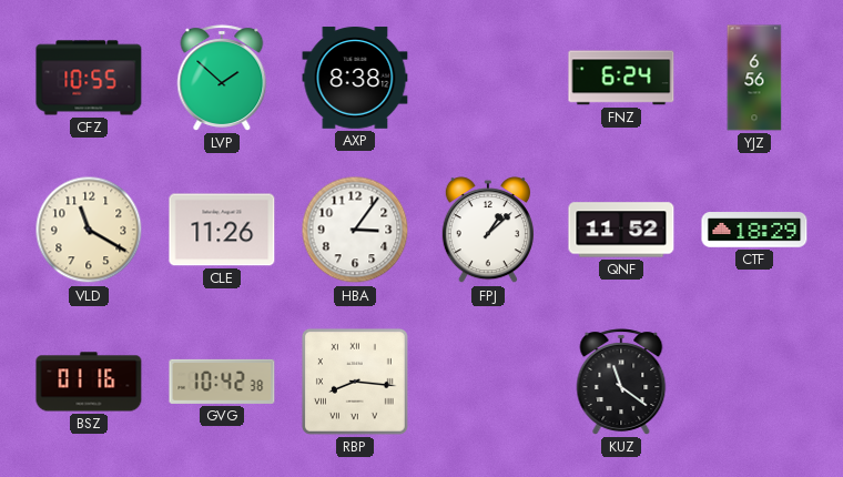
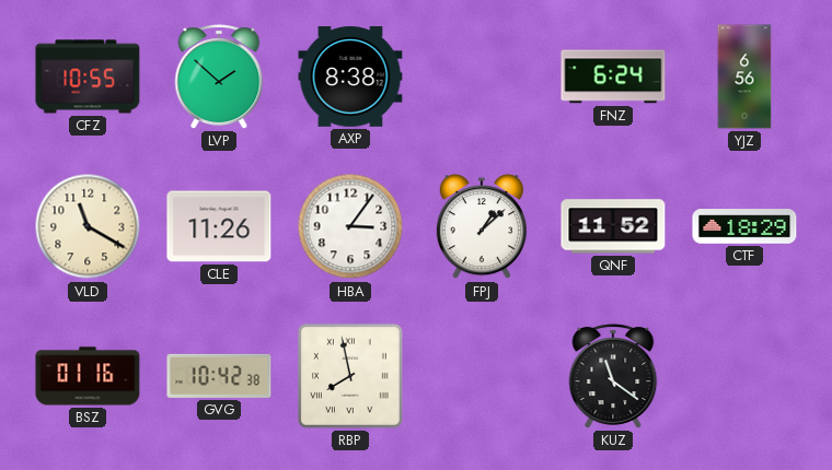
RBP: 8:16 -> 7:58 (350, 376)
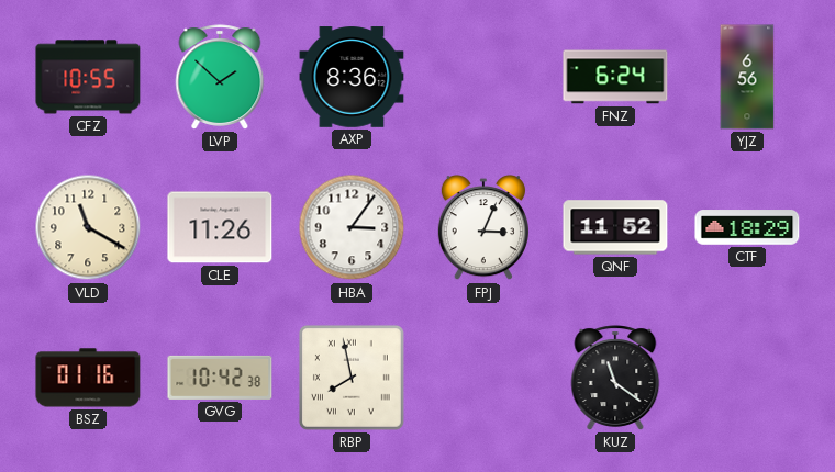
AXP: 8:38 -> 8:36 (352, 77)
FPJ: 1:08 -> 3:04 (483, 228)
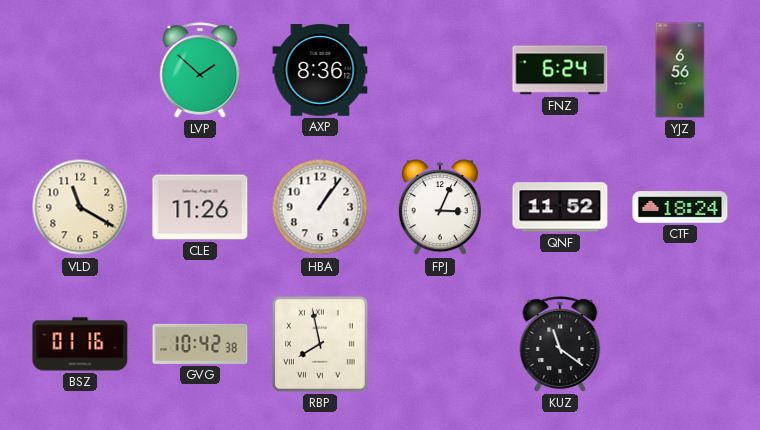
CFZ: 10:55 -> none (88, 77)
HBA: 3:06 -> 1:06 (320, 207)
CTF: 18:29 -> 18:24 (680, 207)
